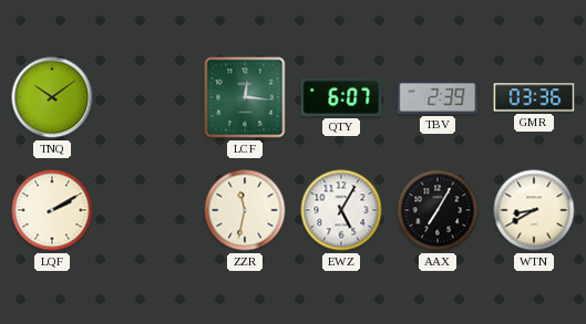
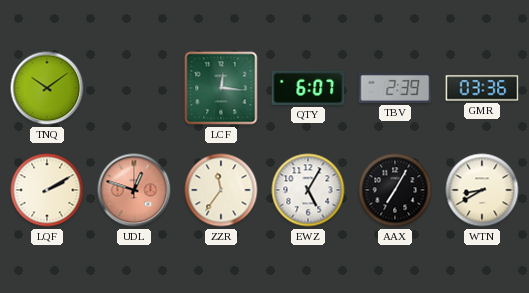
UDL: none -> 12:48 (134, 190)
ZZR: 11:32 -> 11:36 (221, 190)
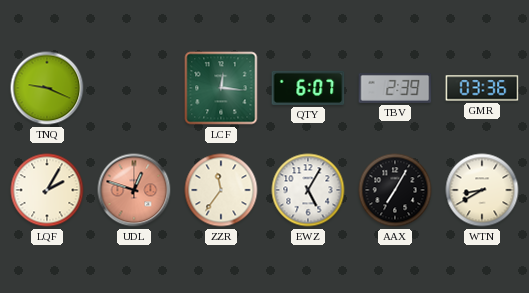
TNQ: 10:09 -> 9:19 (47, 88)
LQF: 2:10 -> 2:05 (47, 190)
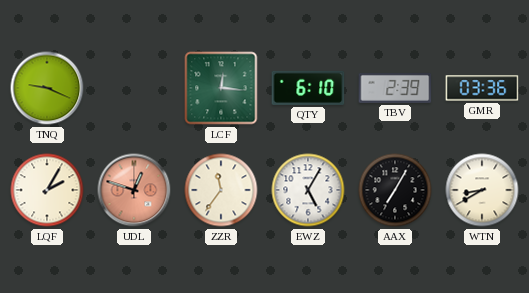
QTY: 6:07 -> 6:10 (308, 88)
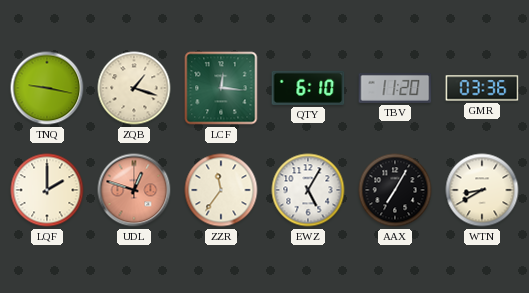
TNQ: 9:19 -> 9:17 (47, 88)
ZQB: none -> 1:18 (134, 88)
TBV: 2:39 -> 11:20 (395, 88)
LQF: 2:05 -> 2:00 (47, 190)
